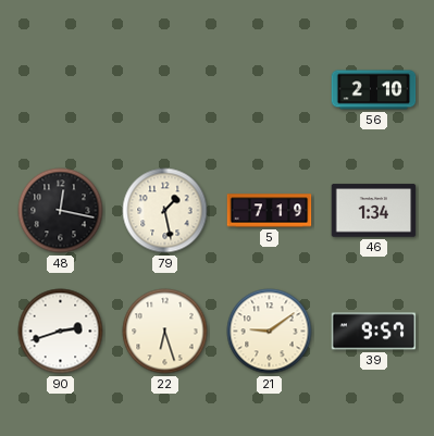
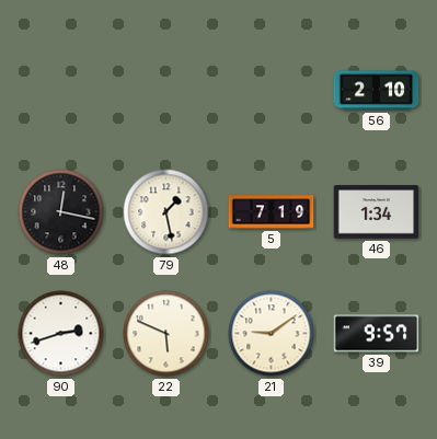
22: 6:27 -> 5:49 (166, 334)
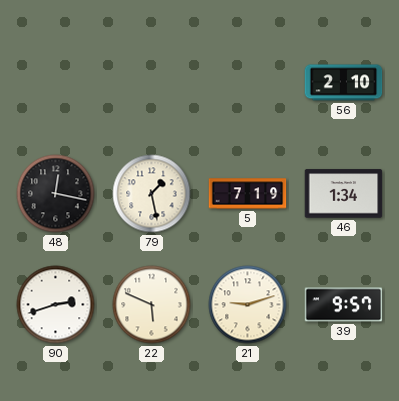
21: 9:09 -> 9:12 (248, 305)
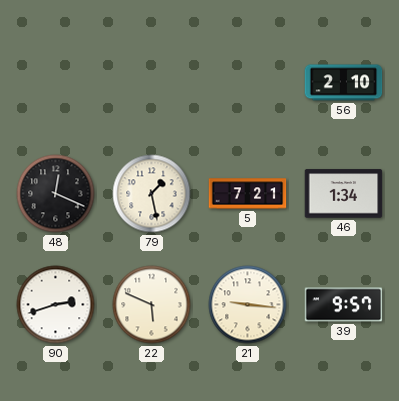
48: 12:17 -> 12:19 (56, 194)
5: 7:19 -> 7:21 (248, 194)
21: 9:12 -> 9:16 (248, 305)
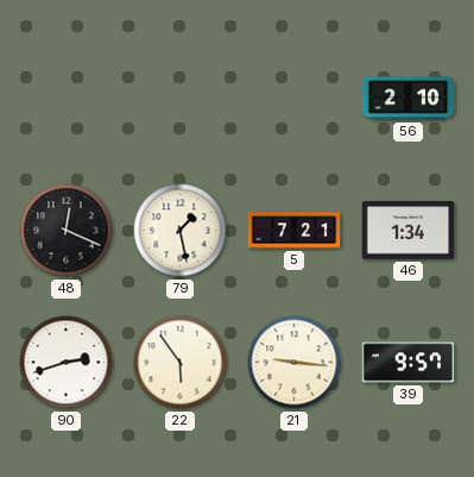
22: 5:49 -> 5:54 (181, 363)
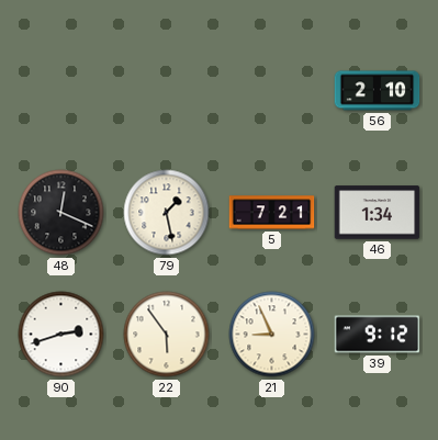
21: 9:16 -> 8:56 (272, 335)
39: 9:57 -> 9:12 (378, 335)
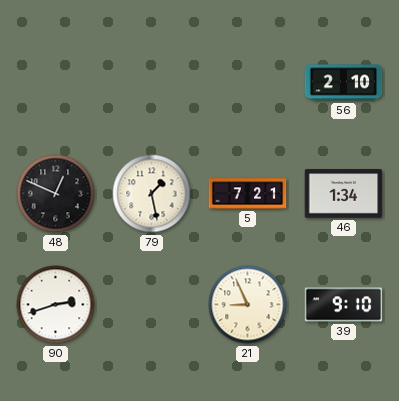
48: 12:19 -> 12:49 (56, 194)
22: 5:54 -> none (167, 335)
39: 9:12 -> 9:10 (344, 305)
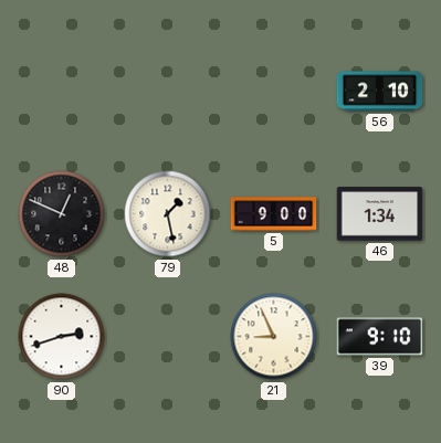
5: 7:21 -> 9:00 (274, 214)
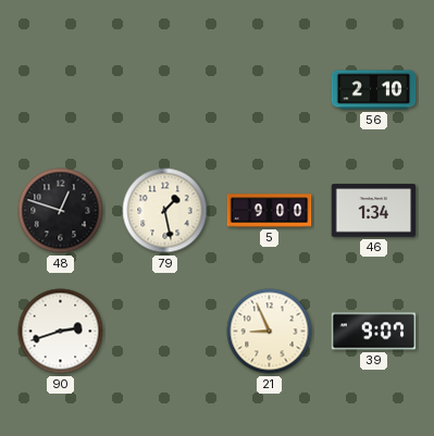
48: 12:49 -> 12:48 (61, 211)
39: 9:10 -> 9:07 (374, 332)
